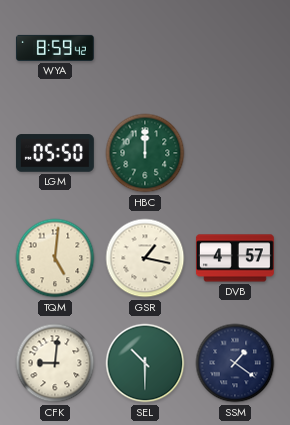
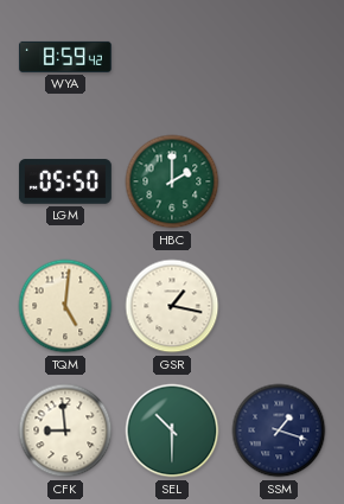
HBC: 12:00 -> 2:00 (172, 181)
DVB: 4:57 -> none (235, 258)
CFK: 9:01 -> 8:59 (65, 430)
SSM: 1:21 -> 1:18 (279, 430)
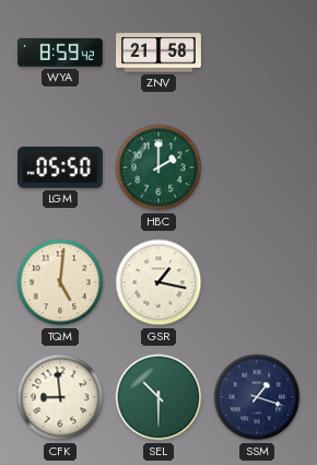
ZNV: none -> 21:58 (160, 53)
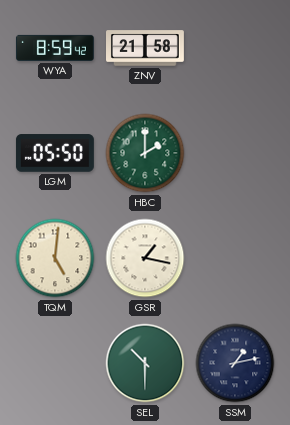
CFK: 8:59 -> none (60, 397)
SSM: 1:18 -> 1:13 (235, 363)
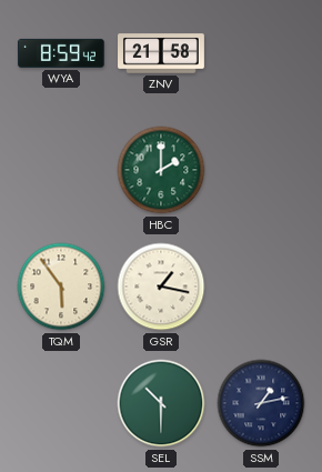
LGM: 05:50 -> none (55, 153)
TQM: 5:01 -> 5:54 (61, 287)
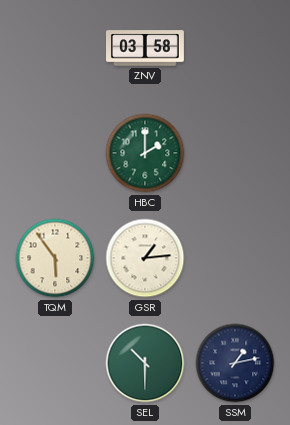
WYA: 8:59 -> none (61, 53)
ZNV: 21:58 -> 03:58 (146, 48)
GSR: 1:17 -> 1:14 (145, 258)
